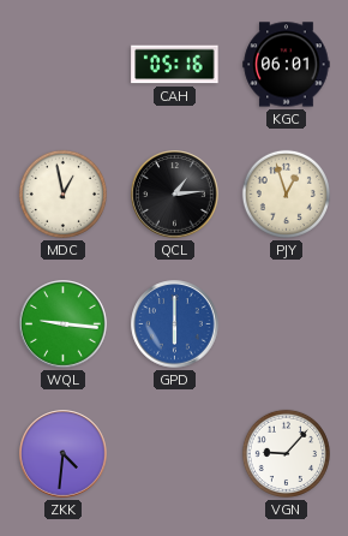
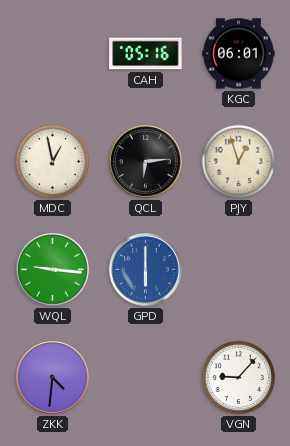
QCL: 1:14 -> 6:14 (146, 162)
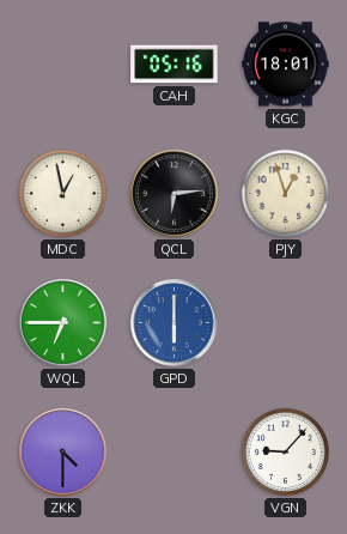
KGC: 06:01 -> 18:01 (286, 65)
WQL: 9:16 -> 6:45 (63, 323)
ZKK: 4:31 -> 4:30 (63, 453)
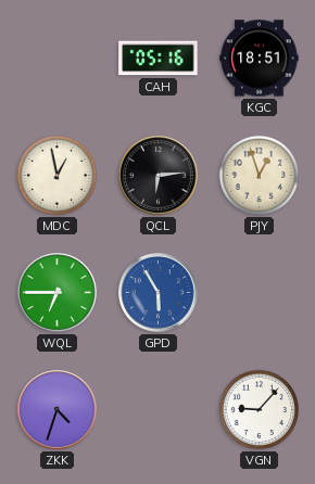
KGC: 18:01 -> 18:51 (260, 59)
GPD: 6:00 -> 5:55 (159, 293)
ZKK: 4:30 -> 4:33 (58, 410)
